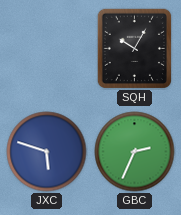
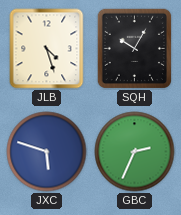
JLB: none -> 4:27 (47, 49)
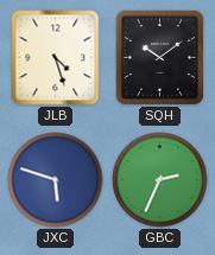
SQH: 10:05 -> 10:09 (159, 57)
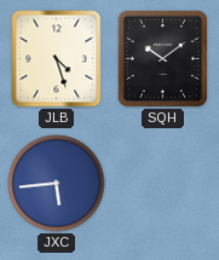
JXC: 5:48 -> 5:44 (57, 184)
GBC: 2:34 -> none (160, 180)
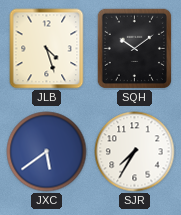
JXC: 5:44 -> 5:39 (47, 152)
SJR: none -> 7:35 (135, 152)
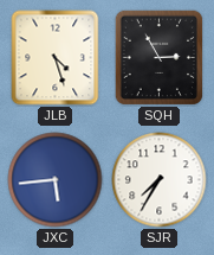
SQH: 10:09 -> 2:55 (158, 57)
JXC: 5:39 -> 5:44 (56, 180)
